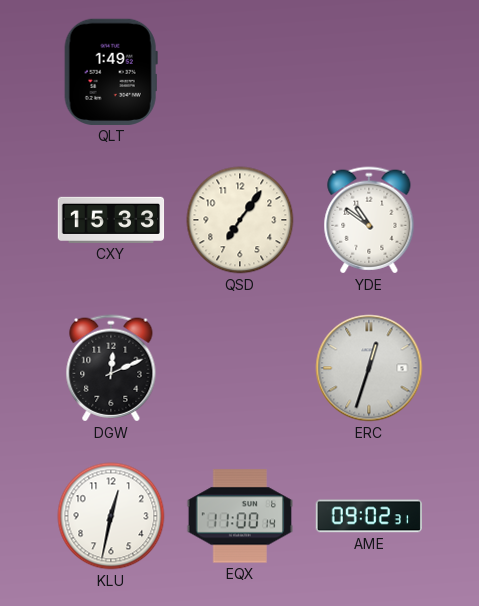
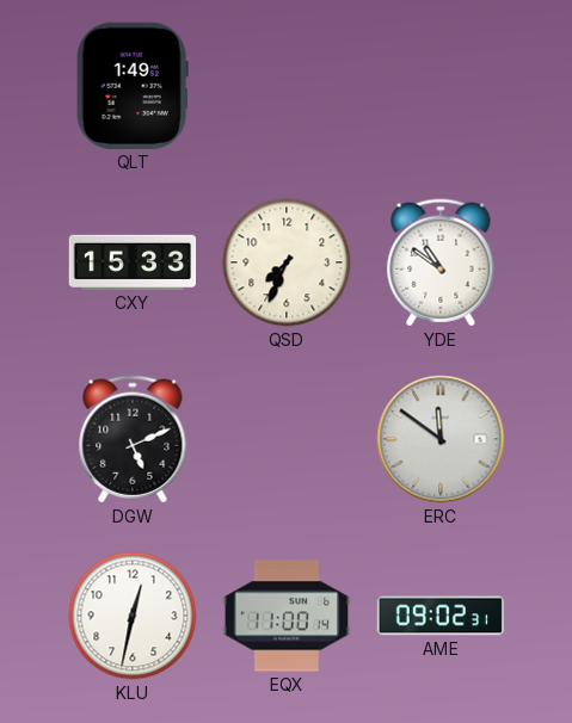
QSD: 7:06 -> 7:34 (287, 262)
DGW: 12:11 -> 5:11 (133, 439)
ERC: 12:33 -> 11:51 (441, 439)
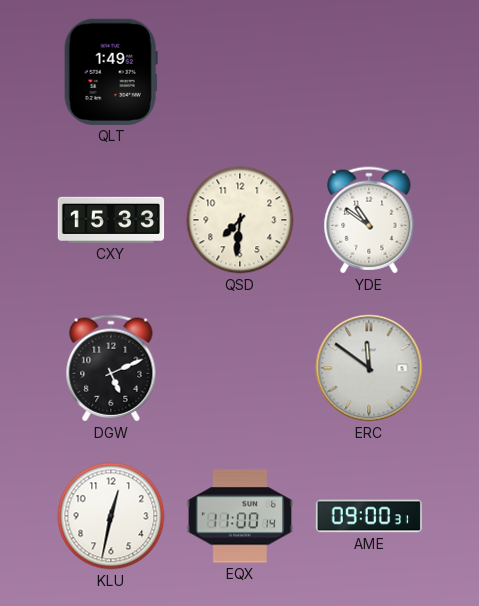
QSD: 7:34 -> 7:31 (240, 220)
AME: 09:02 -> 09:00 (368, 516)
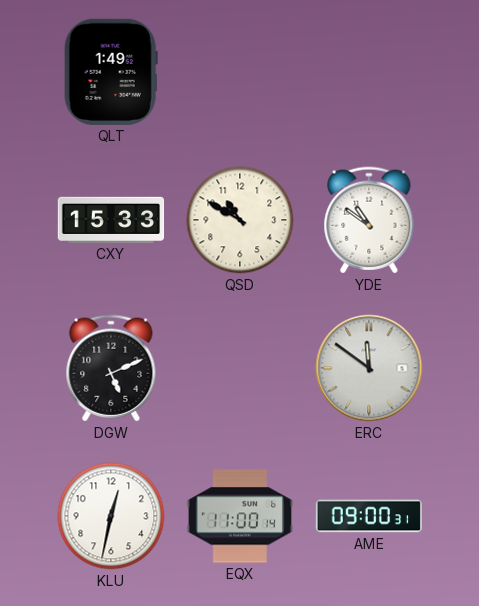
QSD: 7:31 -> 10:50 (240, 220)
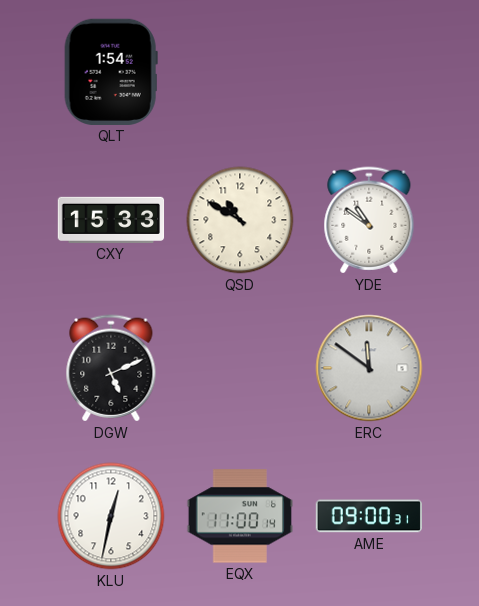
QLT: 1:49 -> 1:54 (111, 72)
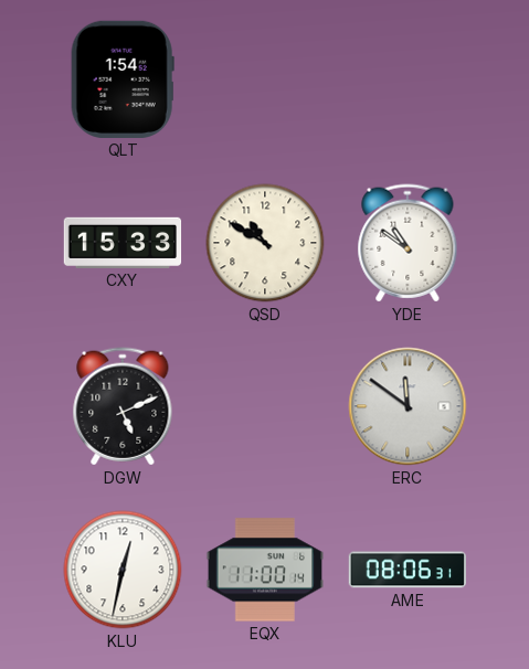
AME: 09:00 -> 08:06 (406, 570)
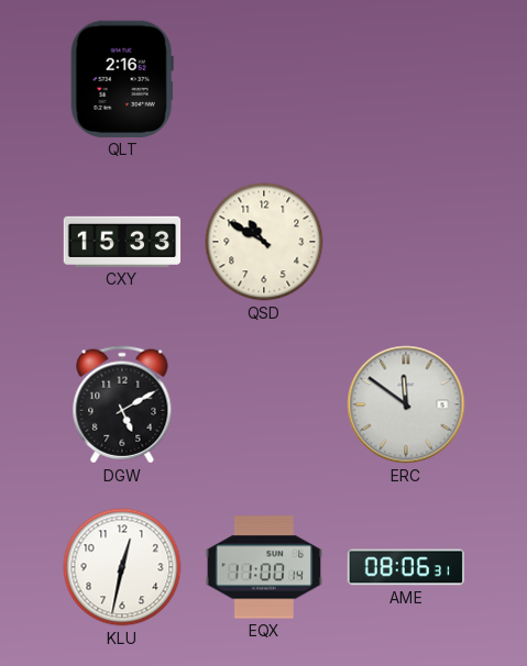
QLT: 1:54 -> 2:16 (122, 79)
YDE: 10:51 -> none (408, 243)
DGW: 5:11 -> 5:10 (122, 404)
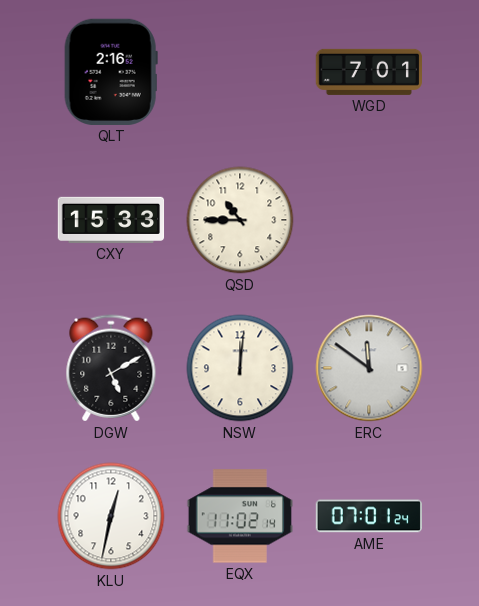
WGD: none -> 7:01 (369, 72)
QSD: 10:50 -> 10:45 (240, 220)
NSW: none -> 12:01 (240, 368)
EQX: 11:00 -> 11:02 (239, 516)
AME: 08:06 -> 07:01 (368, 516)
